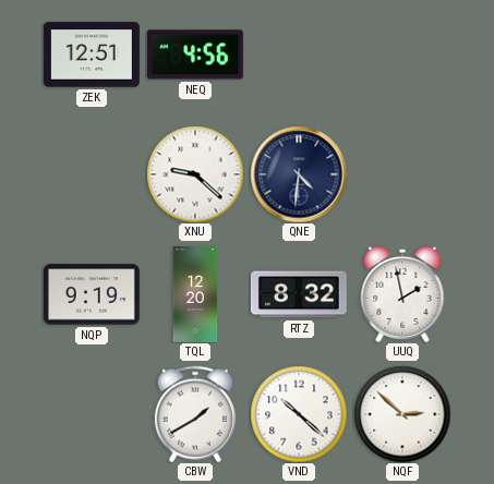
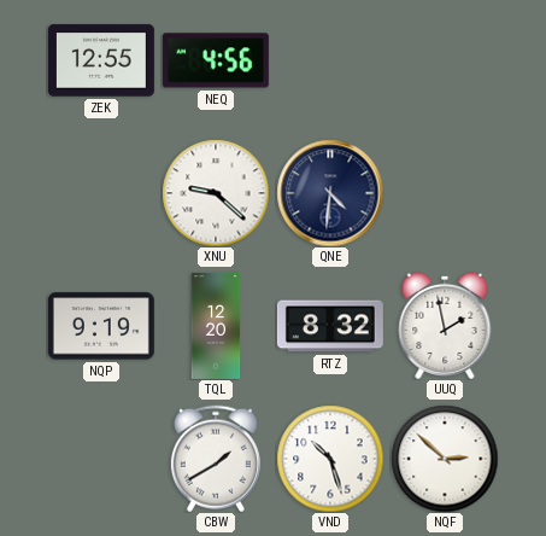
ZEK: 12:51 -> 12:55 (101, 60)
VND: 10:22 -> 10:27 (330, 459)
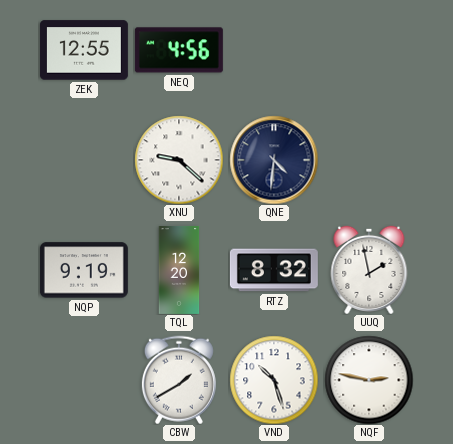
NQF: 2:52 -> 2:47 (369, 380)
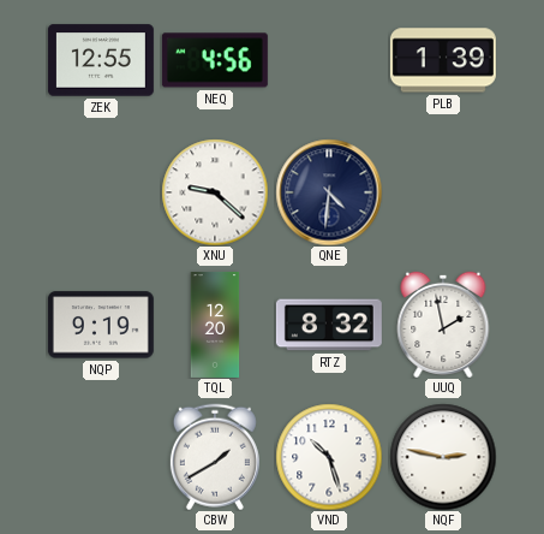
PLB: none -> 1:39 (443, 60)
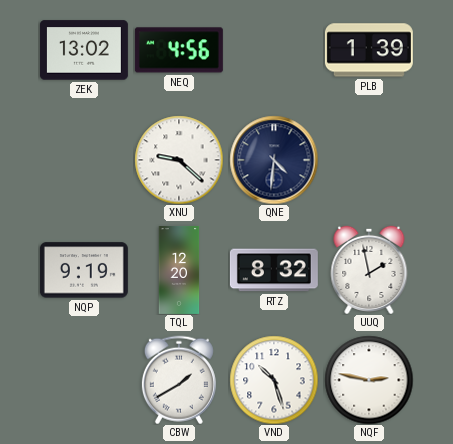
ZEK: 12:55 -> 13:02 (84, 50)
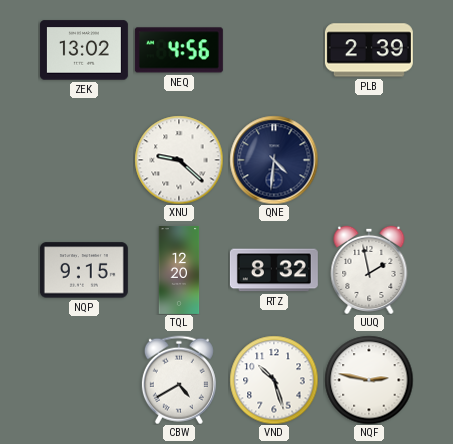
PLB: 1:39 -> 2:39 (369, 50)
NQP: 9:19 -> 9:15 (84, 270)
CBW: 1:40 -> 4:40 (179, 380)
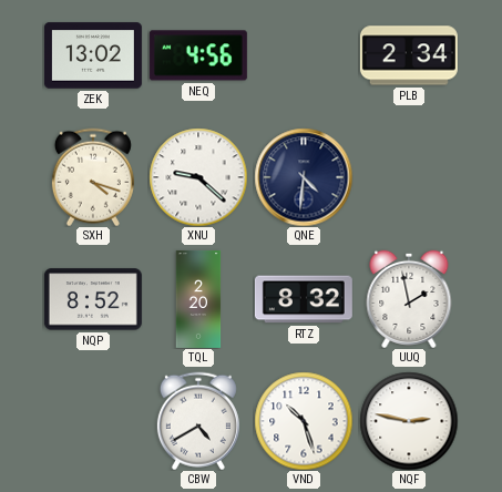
PLB: 2:39 -> 2:34 (409, 55)
SXH: none -> 4:18 (93, 177)
NQP: 9:15 -> 8:52 (93, 299)
TQL: 12:20 -> 2:20 (198, 299)
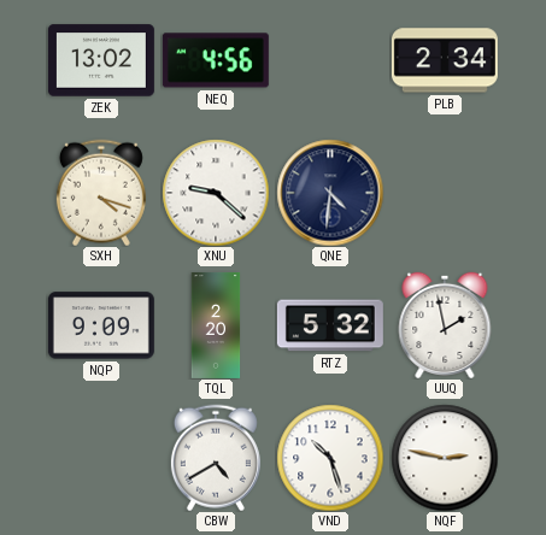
NQP: 8:52 -> 9:09 (101, 325)
RTZ: 8:32 -> 5:32 (330, 325)
